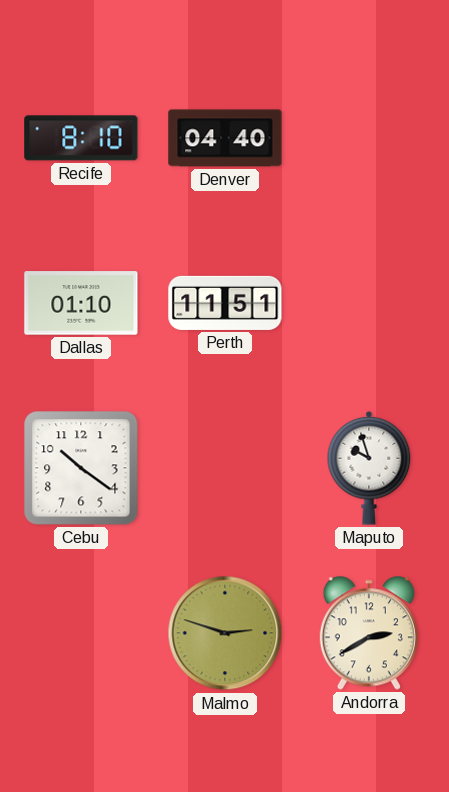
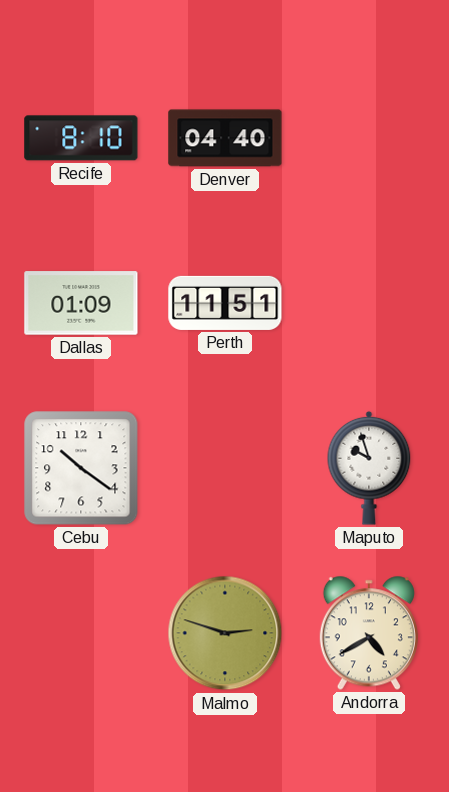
Dallas: 01:10 -> 01:09 (81, 303)
Andorra: 2:40 -> 4:40 (369, 633)
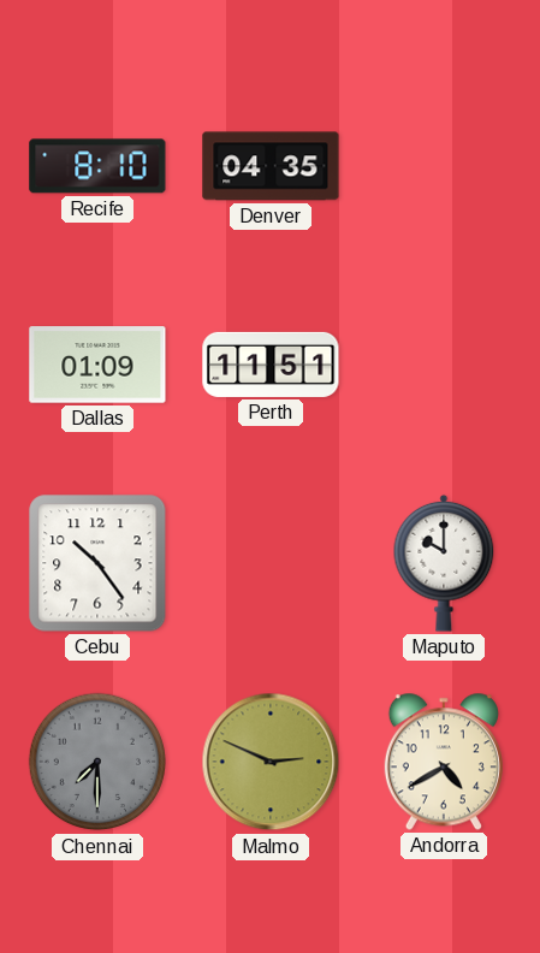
Denver: 04:40 -> 04:35 (271, 166)
Cebu: 10:21 -> 10:24 (97, 563)
Maputo: 9:57 -> 10:00 (444, 563)
Chennai: none -> 7:30 (97, 762)
Malmo: 2:48 -> 2:49 (271, 762)
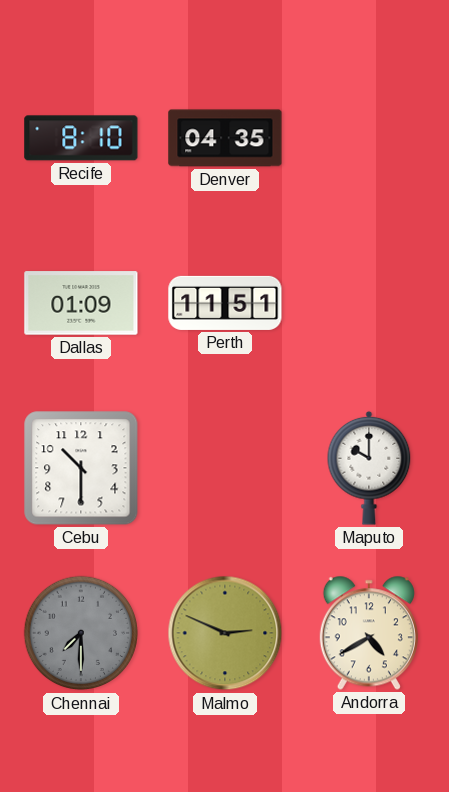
Cebu: 10:24 -> 10:30 (81, 468)
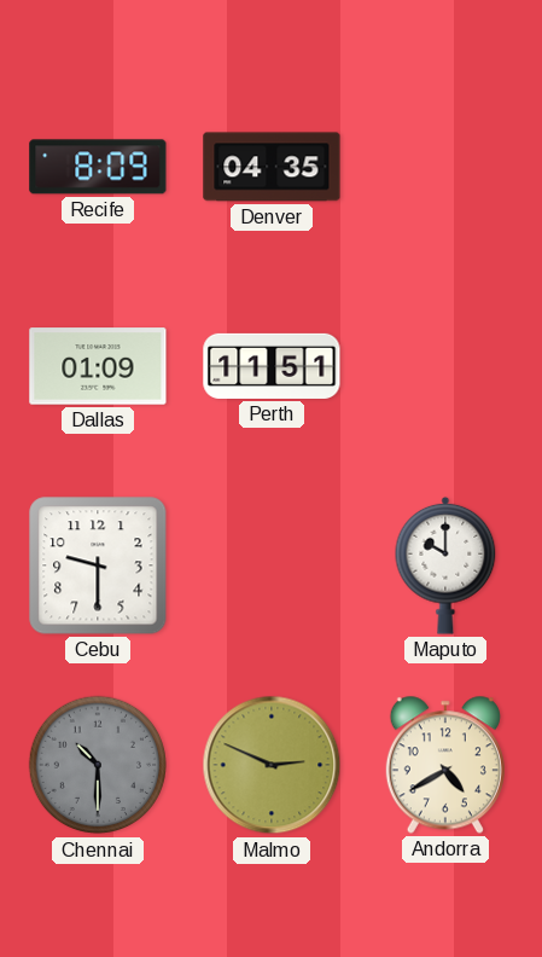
Recife: 8:10 -> 8:09 (98, 167)
Cebu: 10:30 -> 9:30 (98, 565)
Chennai: 7:30 -> 10:30 (98, 765)
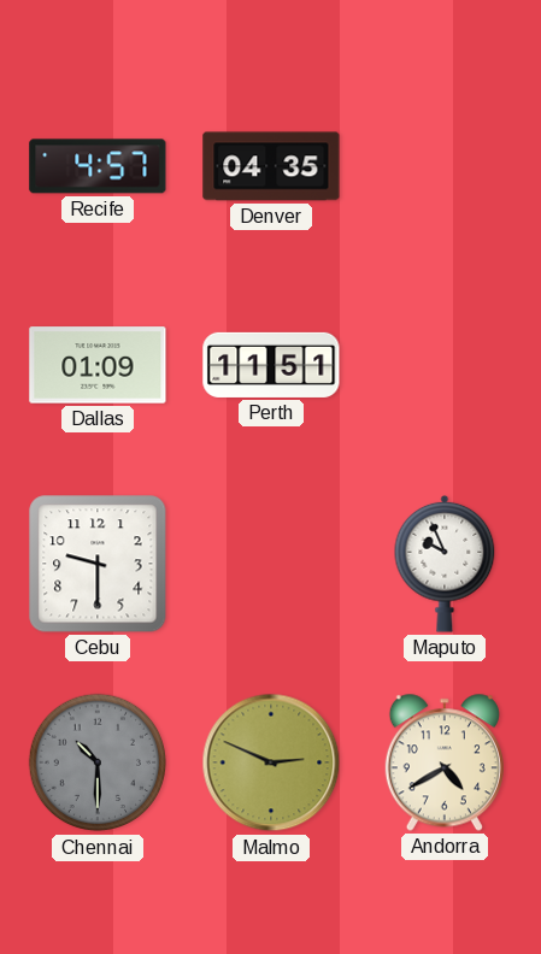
Recife: 8:09 -> 4:57 (98, 166)
Maputo: 10:00 -> 9:56 (445, 564)
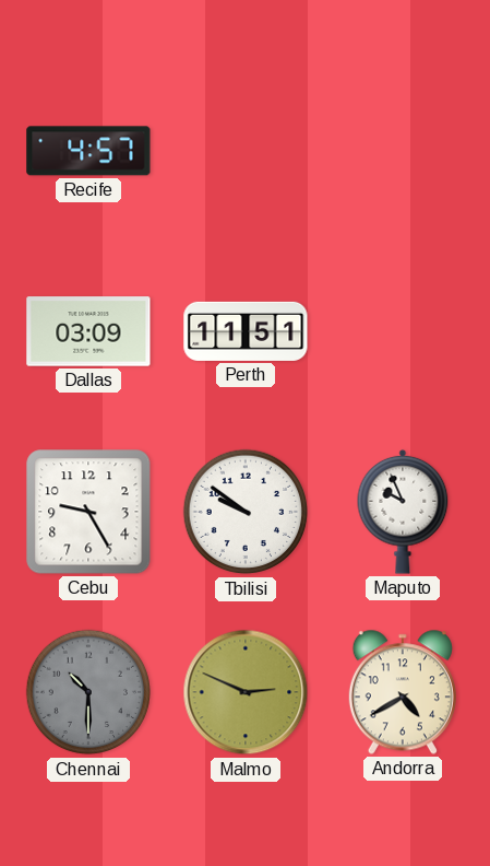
Denver: 04:35 -> none (271, 166)
Dallas: 01:09 -> 03:09 (88, 331)
Cebu: 9:30 -> 9:25 (88, 512)
Tbilisi: none -> 9:51 (246, 512)
